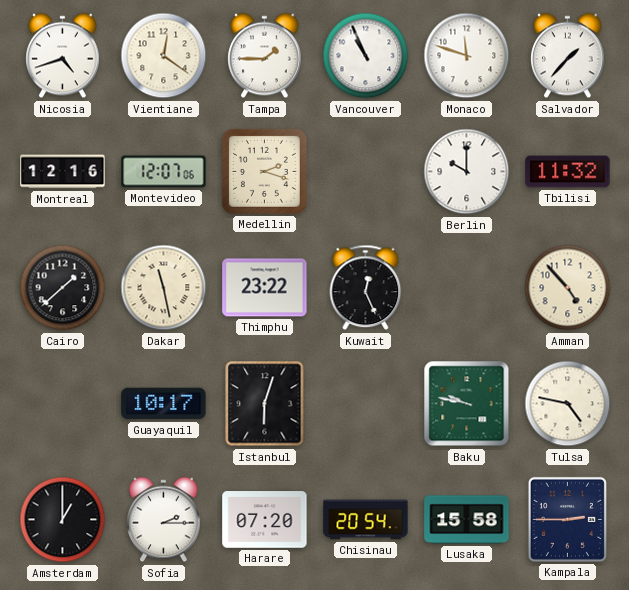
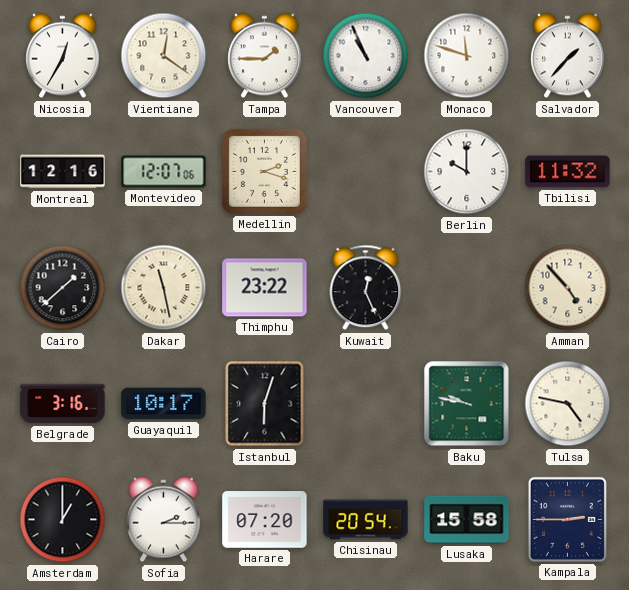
Nicosia: 4:42 -> 12:35 (63, 56)
Belgrade: none -> 3:16 (63, 404)
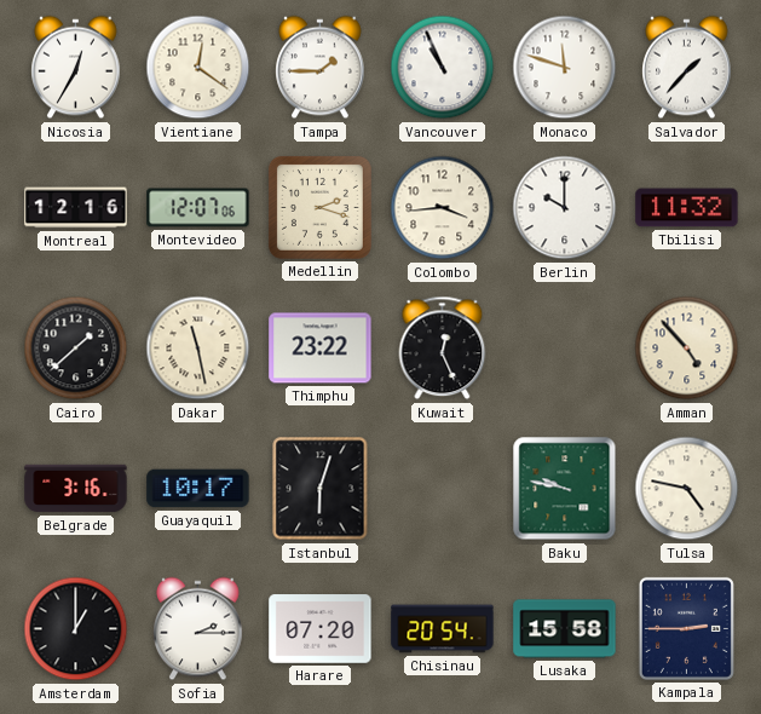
Colombo: none -> 3:44 (443, 208)
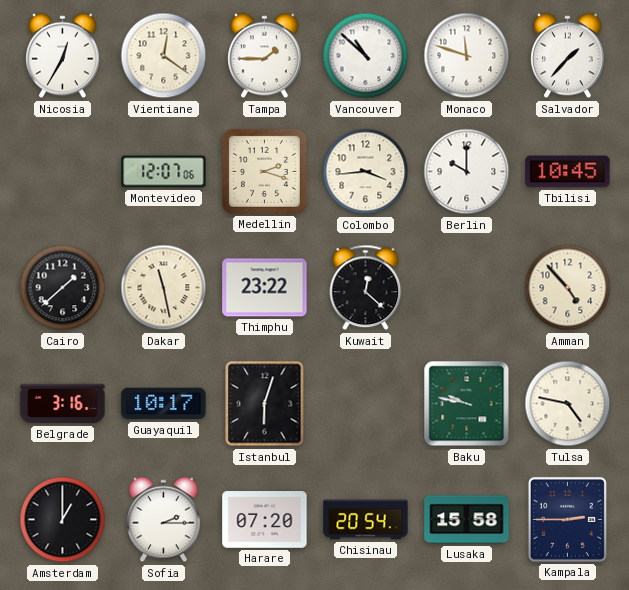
Vancouver: 10:56 -> 10:52 (366, 56)
Montreal: 12:16 -> none (76, 208)
Tbilisi: 11:32 -> 10:45 (568, 172)
Kuwait: 12:26 -> 12:22 (366, 288)
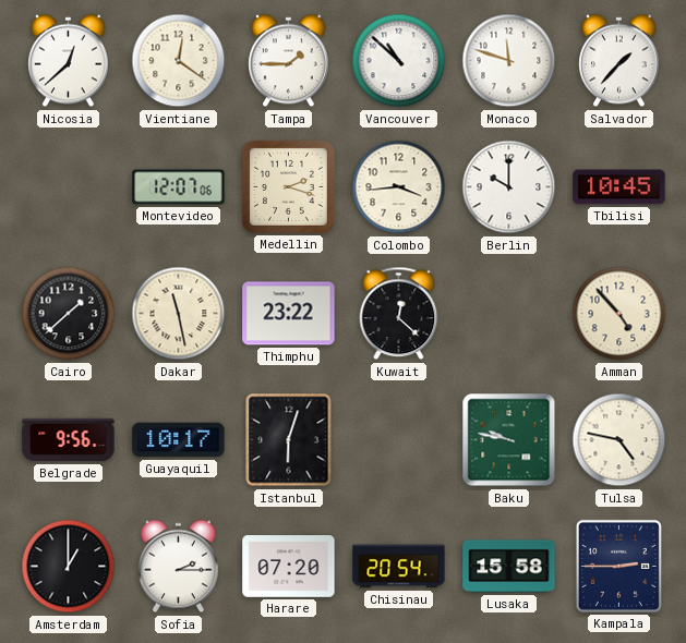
Nicosia: 12:35 -> 12:38 (69, 61)
Belgrade: 3:16 -> 9:56 (69, 440)
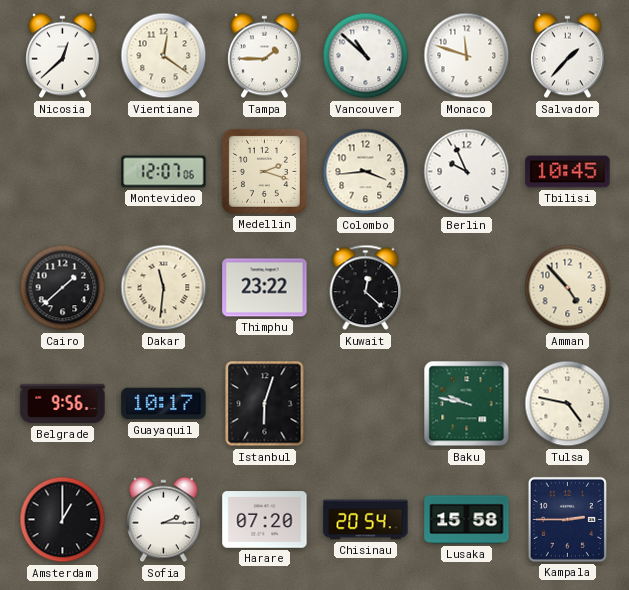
Berlin: 10:00 -> 9:56 (467, 172)
Dakar: 11:28 -> 11:31 (164, 288)
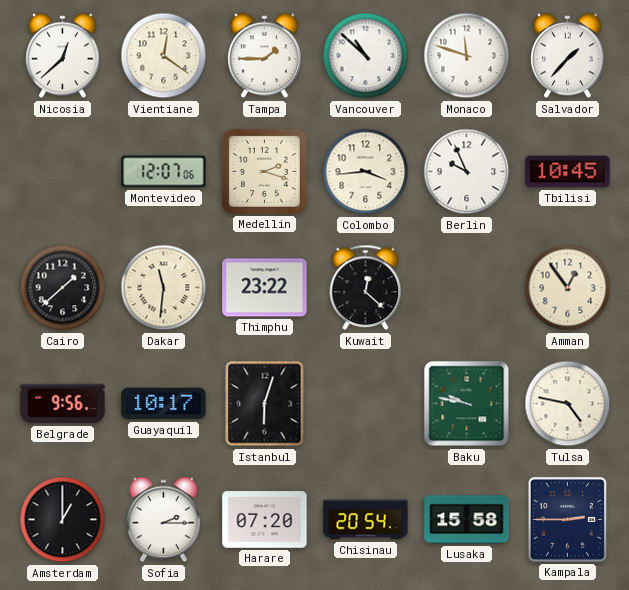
Amman: 4:53 -> 12:54 (568, 288)
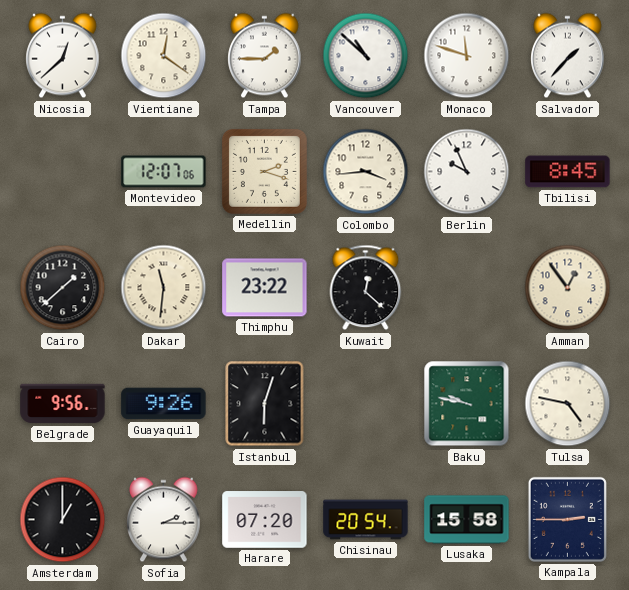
Tbilisi: 10:45 -> 8:45 (568, 172)
Guayaquil: 10:17 -> 9:26 (164, 404)
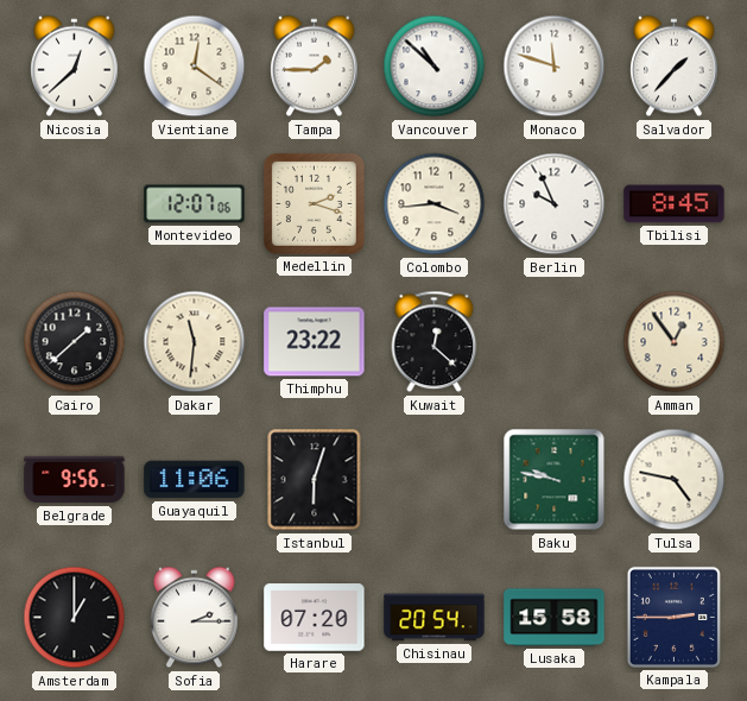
Guayaquil: 9:26 -> 11:06 (195, 480)
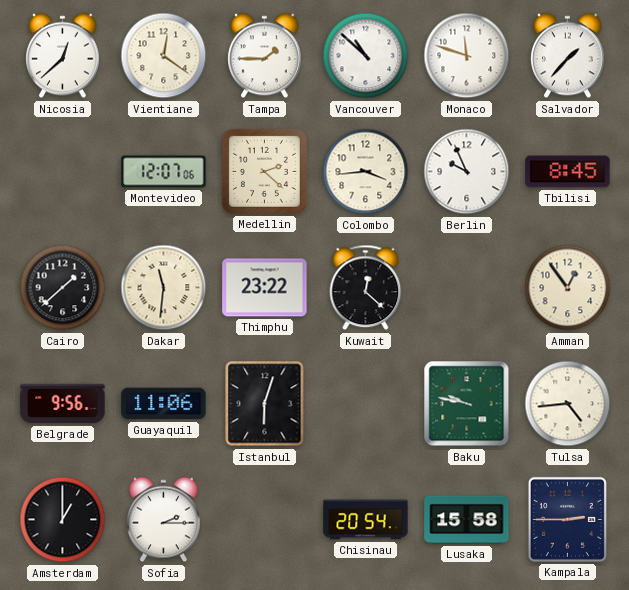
Medellin: 2:18 -> 2:22 (264, 171)
Tulsa: 4:47 -> 4:44 (568, 404)
Harare: 07:20 -> none (315, 618)
